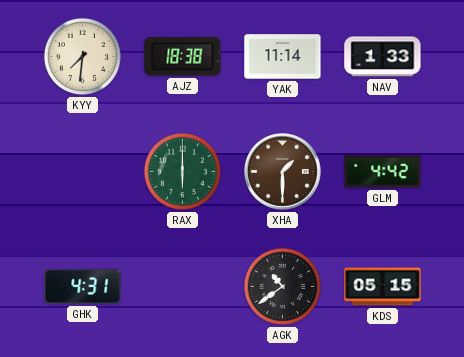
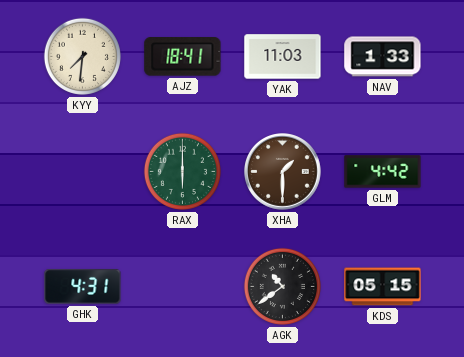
AJZ: 18:38 -> 18:41 (183, 57)
YAK: 11:14 -> 11:03 (283, 57)
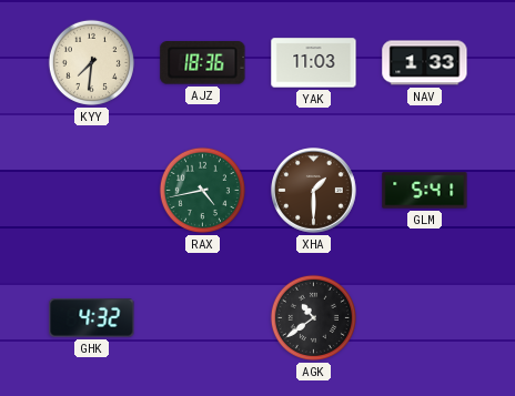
AJZ: 18:41 -> 18:36 (203, 63)
RAX: 6:00 -> 4:43 (202, 190)
GLM: 4:42 -> 5:41 (425, 191)
GHK: 4:31 -> 4:32 (92, 318)
KDS: 05:15 -> none (383, 287)
